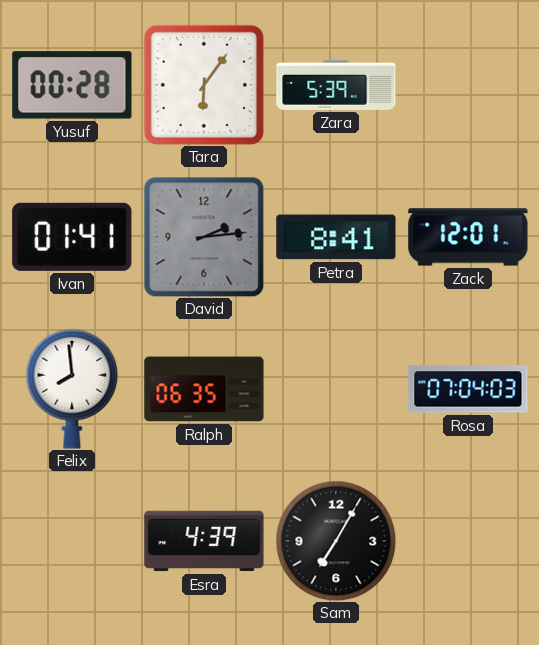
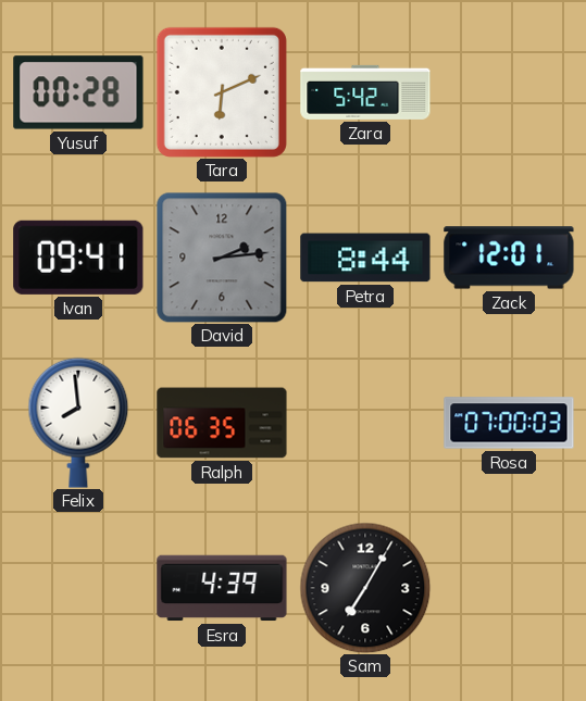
Tara: 6:06 -> 6:11 (222, 92)
Zara: 5:39 -> 5:42 (365, 92)
Ivan: 01:41 -> 09:41 (78, 258)
Petra: 8:41 -> 8:44 (365, 258)
Rosa: 07:04 -> 07:00 (509, 423)
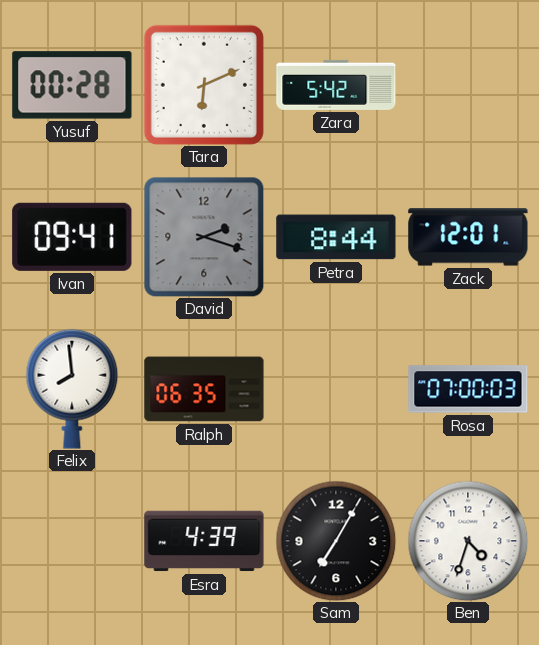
David: 2:14 -> 2:18 (204, 237)
Ben: none -> 4:33 (468, 541)
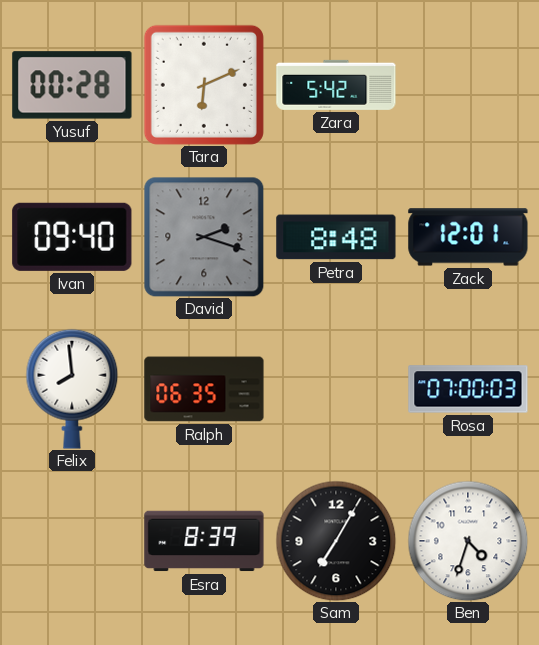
Ivan: 09:41 -> 09:40 (72, 237)
Petra: 8:44 -> 8:48 (336, 237)
Esra: 4:39 -> 8:39 (204, 541)
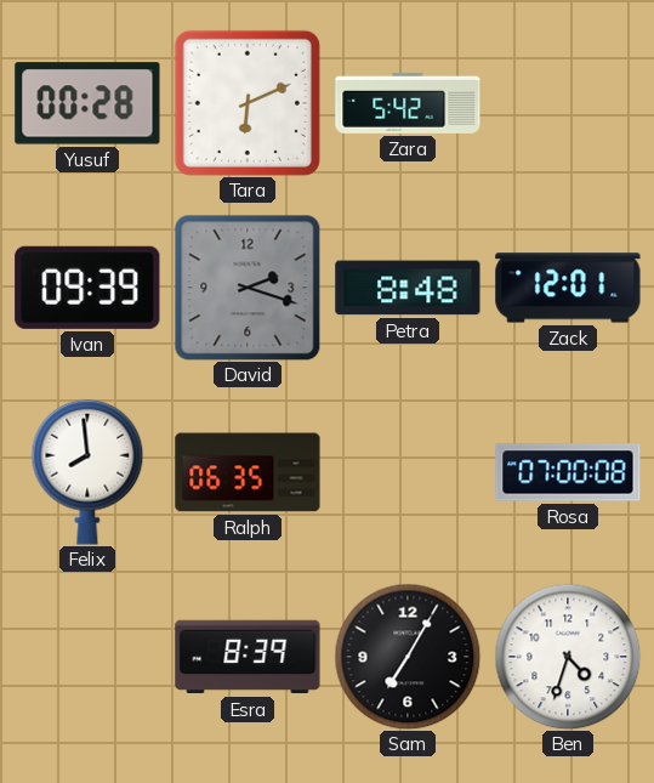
Ivan: 09:40 -> 09:39 (87, 288)
Rosa: 07:00:03 -> 07:00:08 (568, 472)
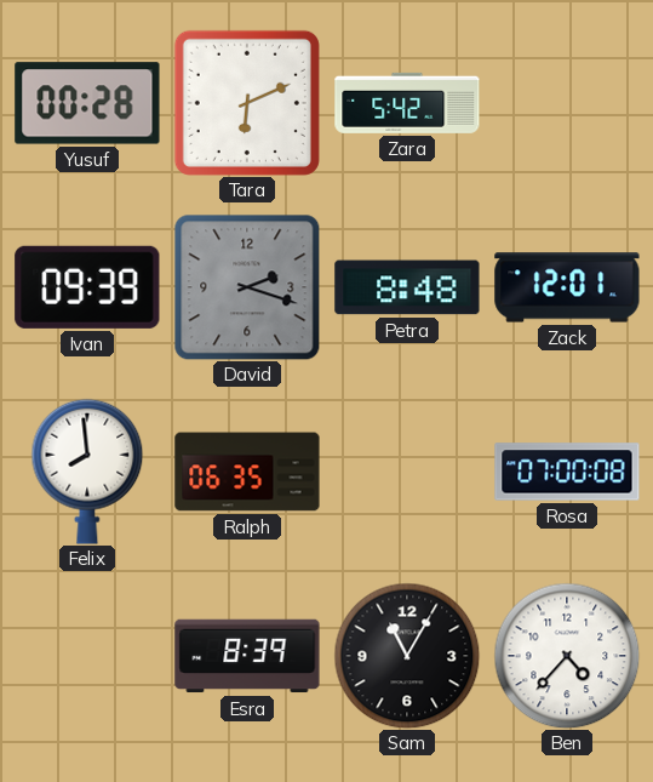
Sam: 7:05 -> 11:05 (407, 656)
Ben: 4:33 -> 4:37 (567, 656)
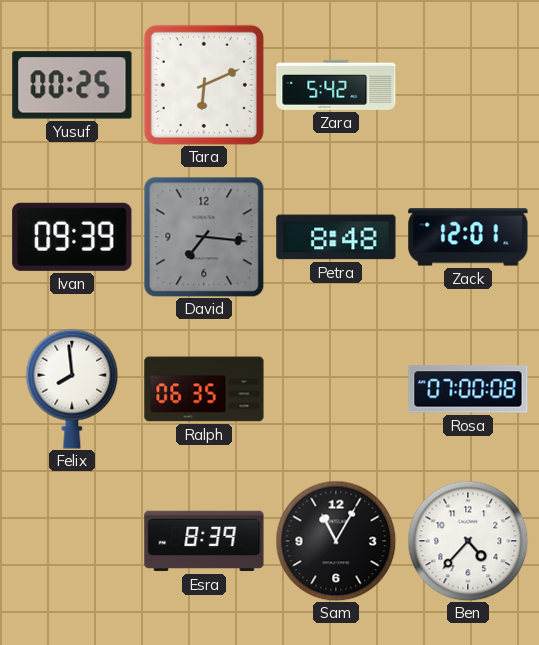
Yusuf: 00:28 -> 00:25 (72, 85)
David: 2:18 -> 7:16 (204, 237)
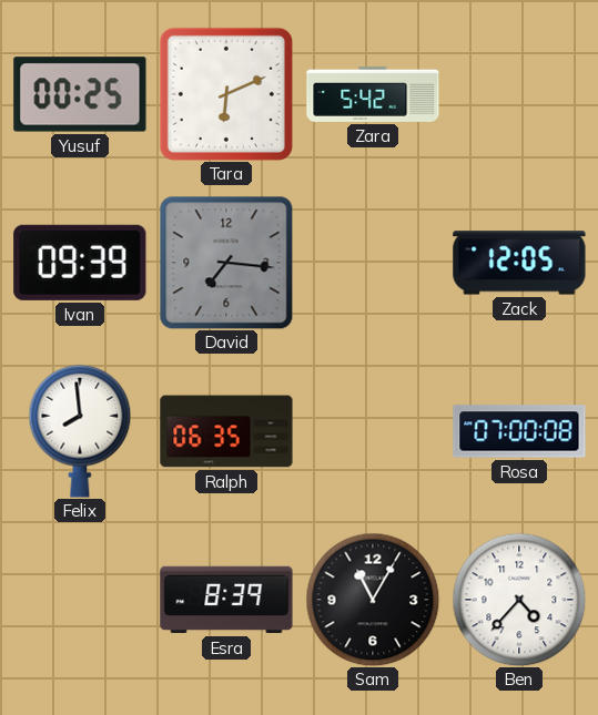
Petra: 8:48 -> none (336, 237)
Zack: 12:01 -> 12:05 (519, 263)
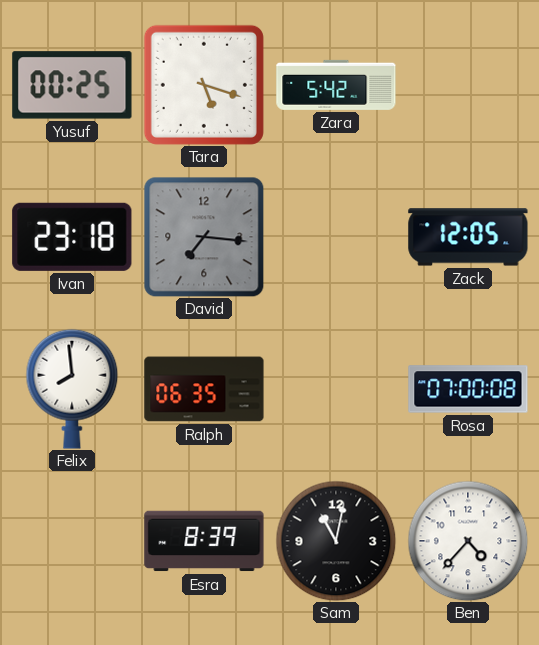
Tara: 6:11 -> 5:18 (204, 85)
Ivan: 09:39 -> 23:18 (72, 237)
Sam: 11:05 -> 11:02 (336, 541)
